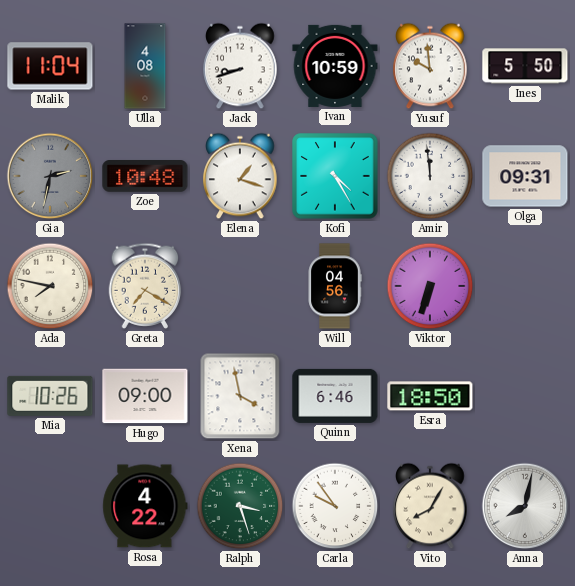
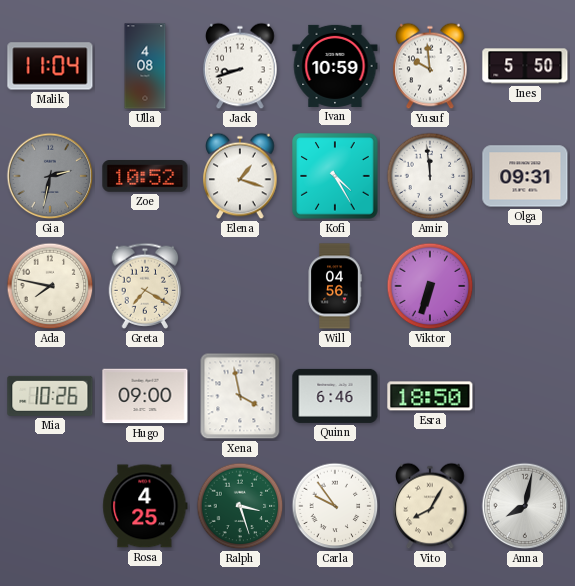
Zoe: 10:48 -> 10:52 (145, 177)
Rosa: 4:22 -> 4:25 (145, 506)
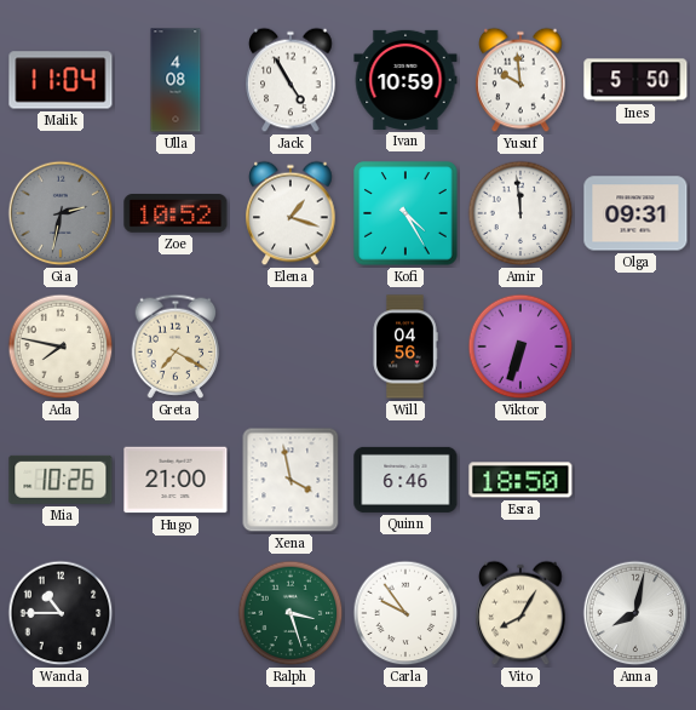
Jack: 8:42 -> 4:55 (291, 80)
Hugo: 09:00 -> 21:00 (176, 480)
Wanda: none -> 10:45 (61, 613)
Rosa: 4:25 -> none (145, 506)
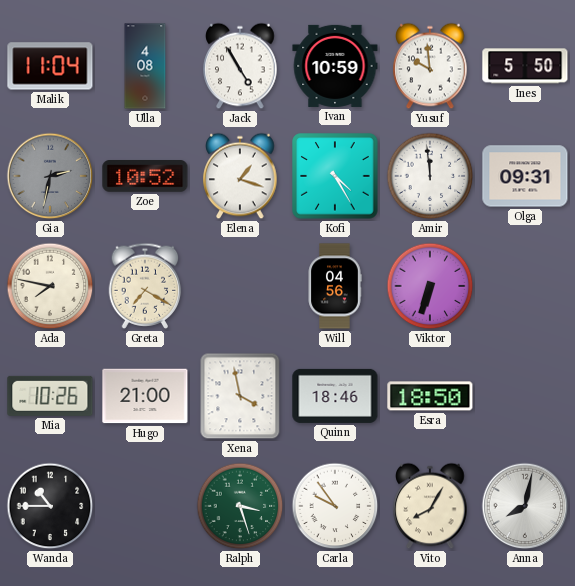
Quinn: 6:46 -> 18:46 (335, 396)
